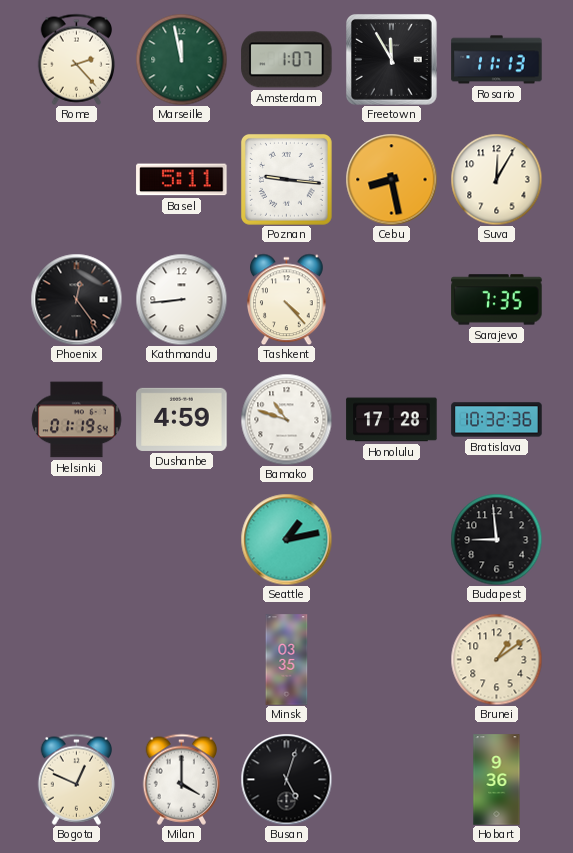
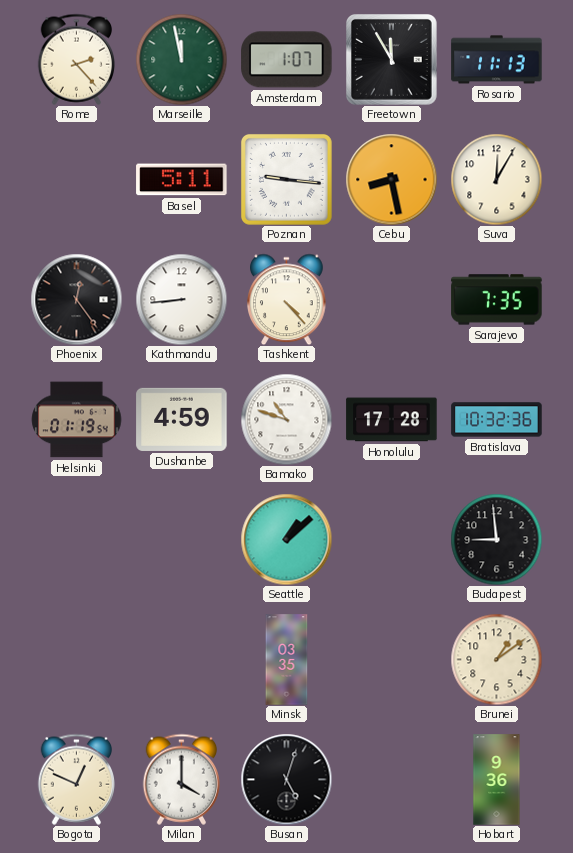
Seattle: 1:13 -> 1:08 (286, 539)
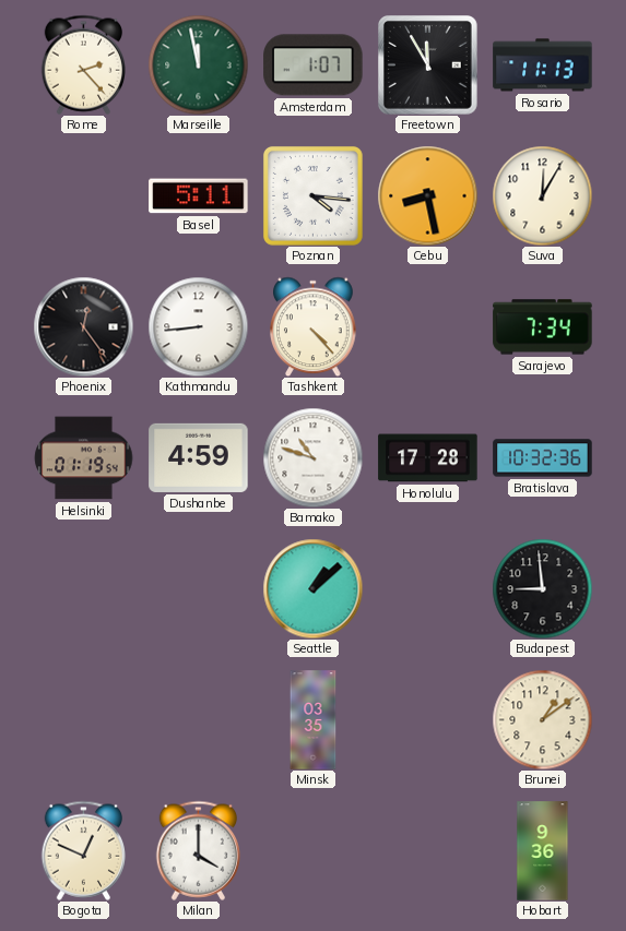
Poznan: 9:16 -> 4:16 (312, 195)
Sarajevo: 7:35 -> 7:34 (543, 327)
Busan: 5:03 -> none (286, 779)
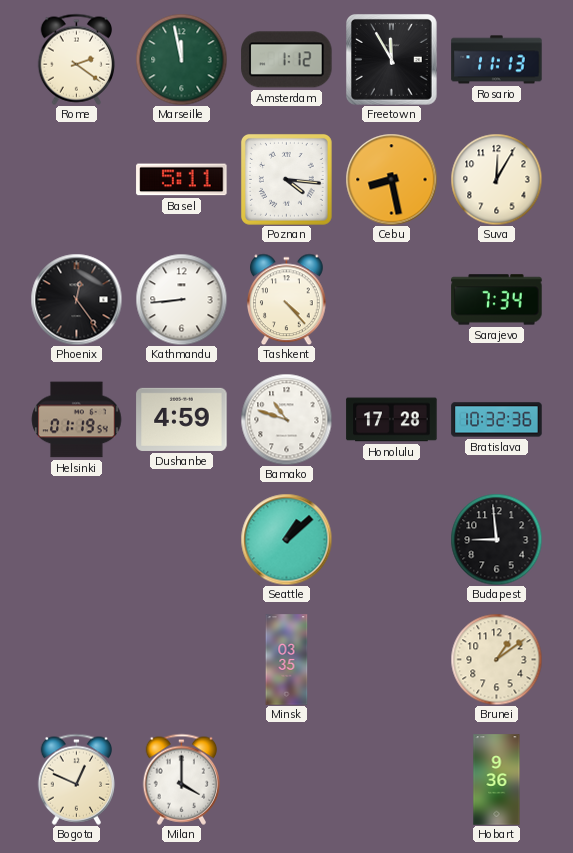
Rome: 2:23 -> 2:21 (76, 59)
Amsterdam: 1:07 -> 1:12 (287, 60)
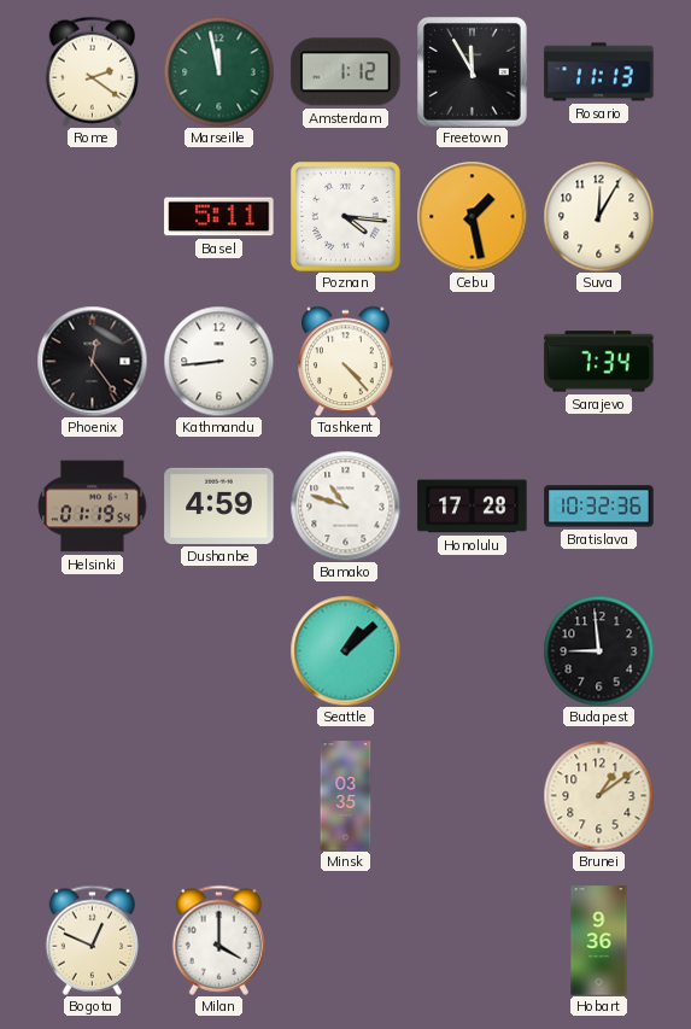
Cebu: 8:28 -> 1:28 (472, 216)
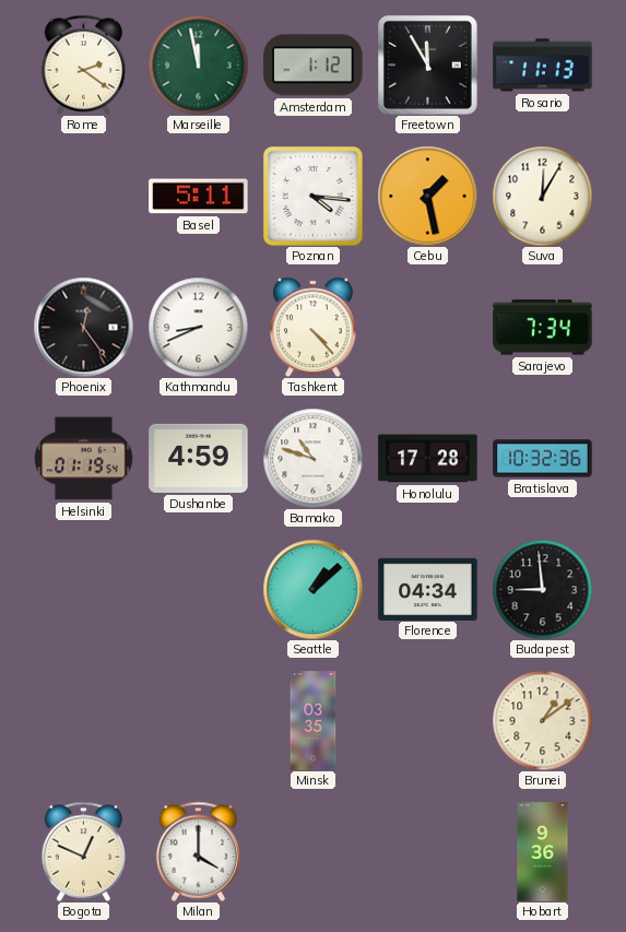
Kathmandu: 8:44 -> 8:41 (198, 327)
Florence: none -> 04:34 (428, 589)
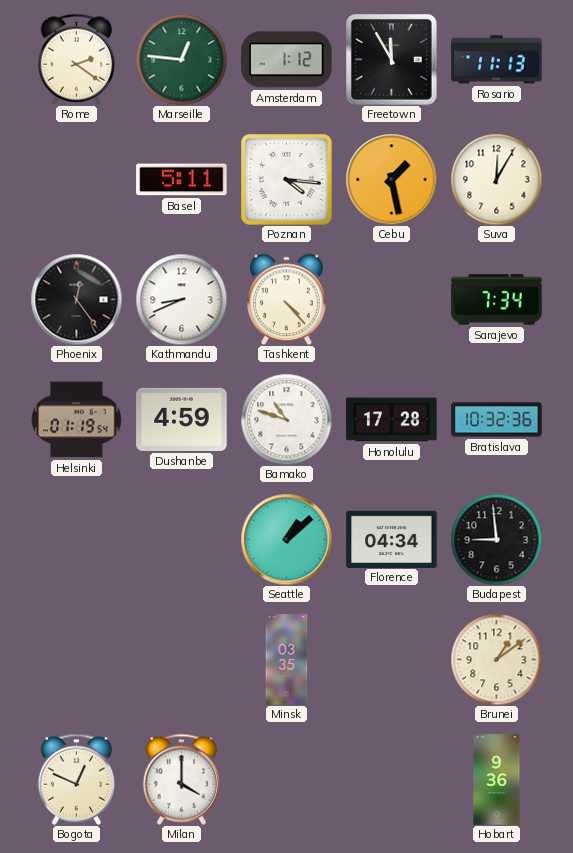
Marseille: 11:58 -> 12:46 (181, 59)
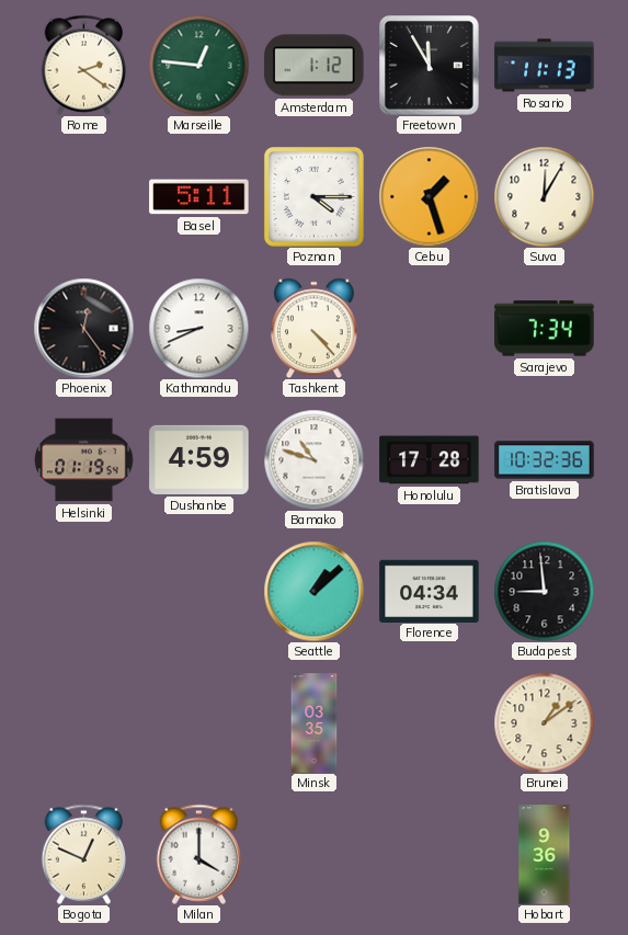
Poznan: 4:16 -> 4:15 (313, 196)
Cebu: 1:28 -> 1:27 (429, 196)
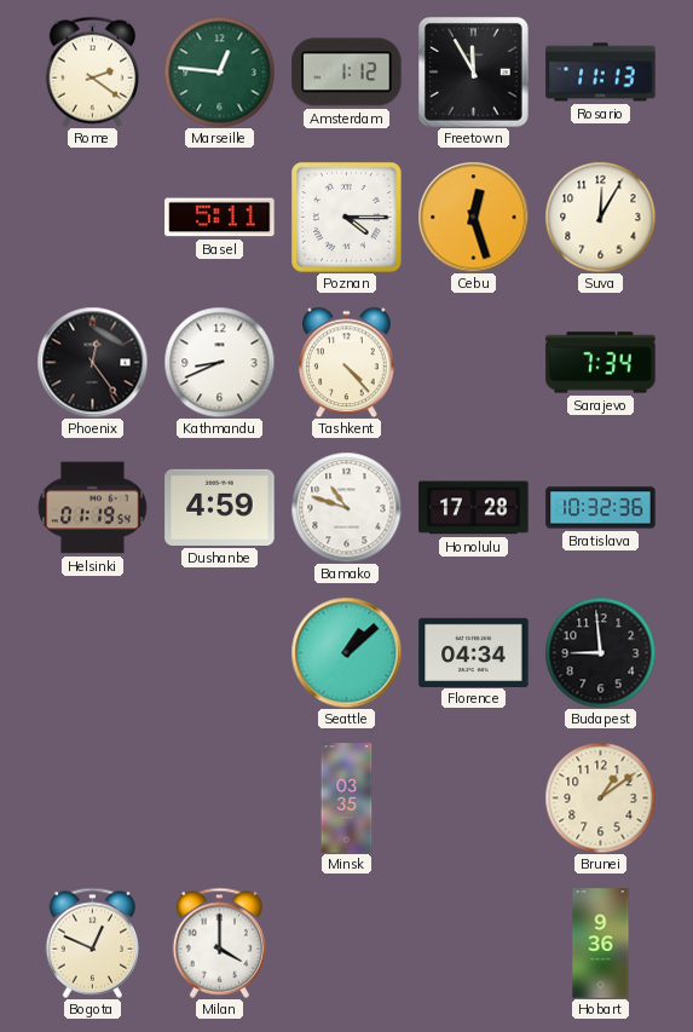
Cebu: 1:27 -> 12:27 (473, 217)
